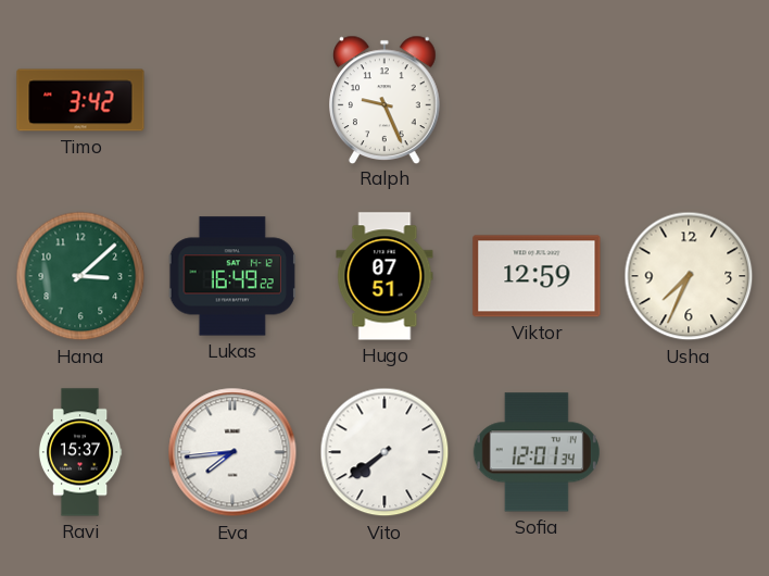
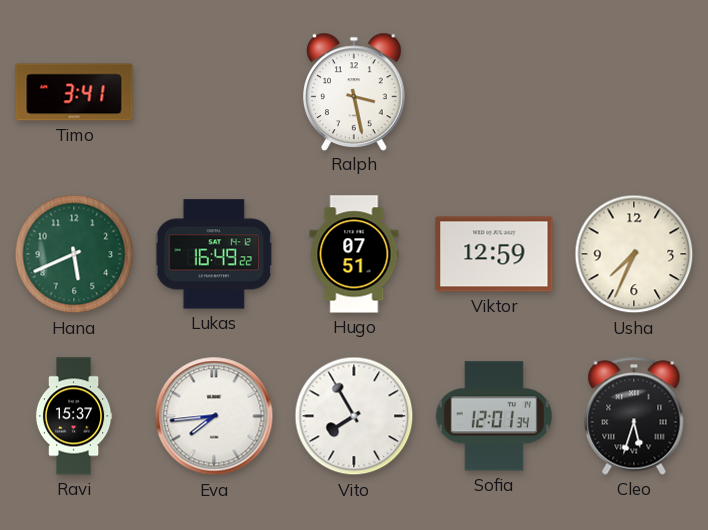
Timo: 3:42 -> 3:41 (74, 92)
Ralph: 9:26 -> 3:28 (355, 91)
Hana: 3:08 -> 5:41 (74, 254)
Vito: 7:39 -> 7:55 (354, 416)
Cleo: none -> 5:33 (634, 416)
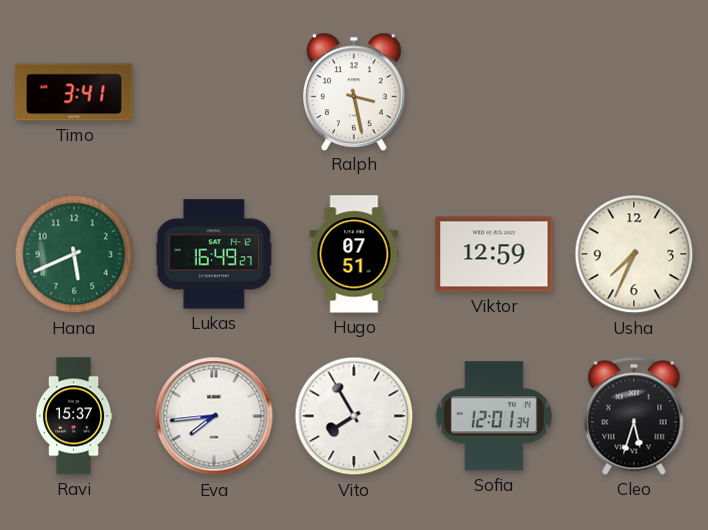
Lukas: 16:49:22 -> 16:49:27 (214, 254)
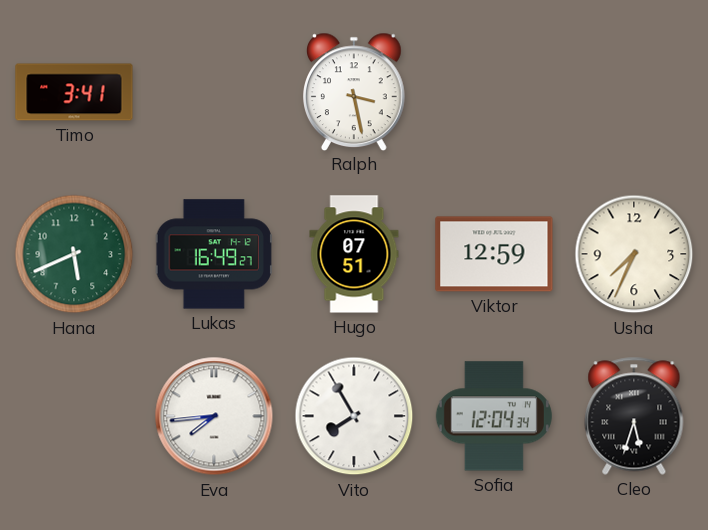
Ravi: 15:37 -> none (74, 416)
Sofia: 12:01 -> 12:04 (494, 416)
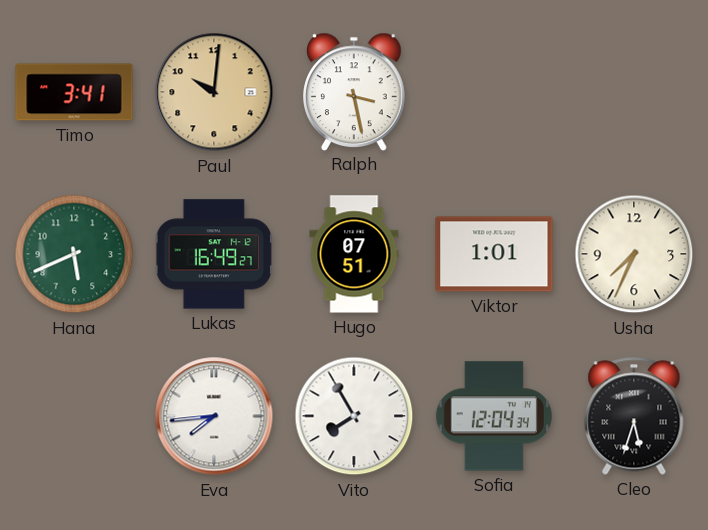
Paul: none -> 10:01 (214, 92)
Viktor: 12:59 -> 1:01 (494, 254)
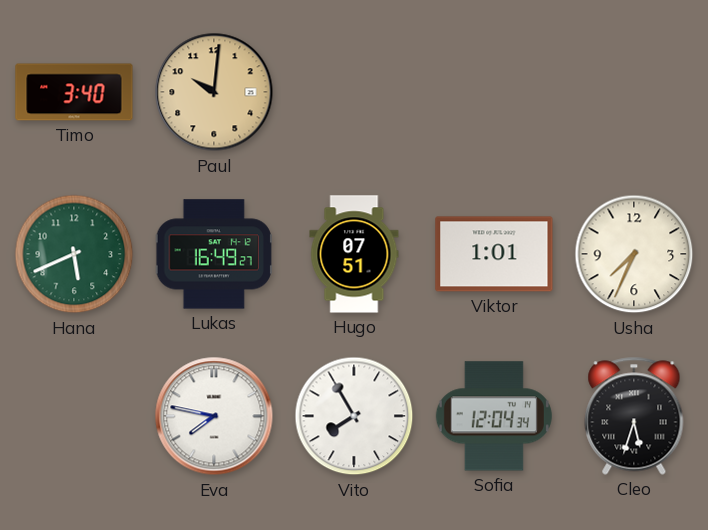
Timo: 3:41 -> 3:40 (74, 92)
Ralph: 3:28 -> none (355, 91)
Eva: 7:44 -> 7:47 (214, 416)
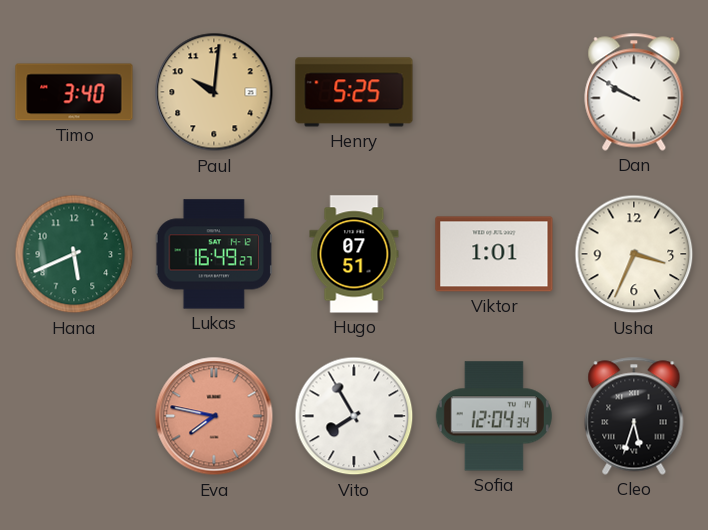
Henry: none -> 5:25 (354, 92)
Dan: none -> 9:50 (634, 92)
Usha: 7:34 -> 3:34 (634, 254)
Eva dial: white -> salmon (214, 416)
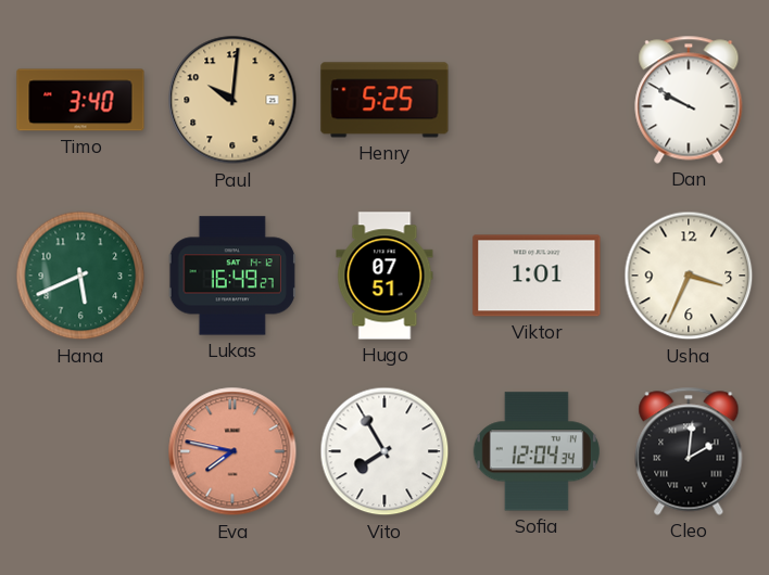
Cleo: 5:33 -> 2:01 (689, 451)
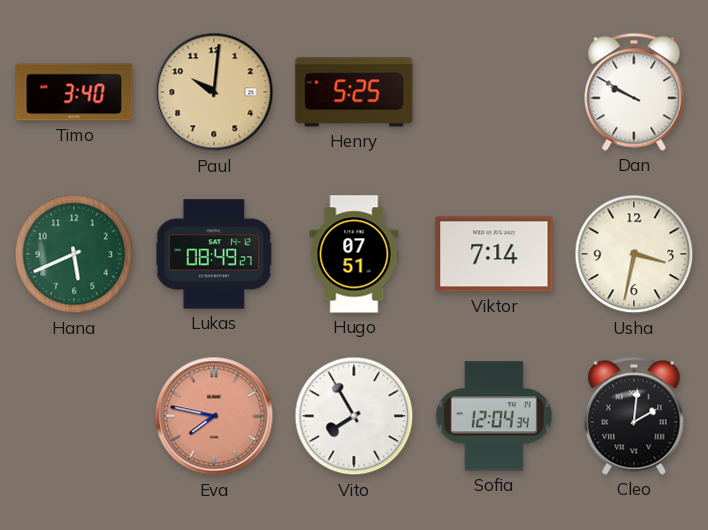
Lukas: 16:49 -> 08:49 (214, 254)
Viktor: 1:01 -> 7:14 (494, 254)
Usha: 3:34 -> 3:32 (634, 254)
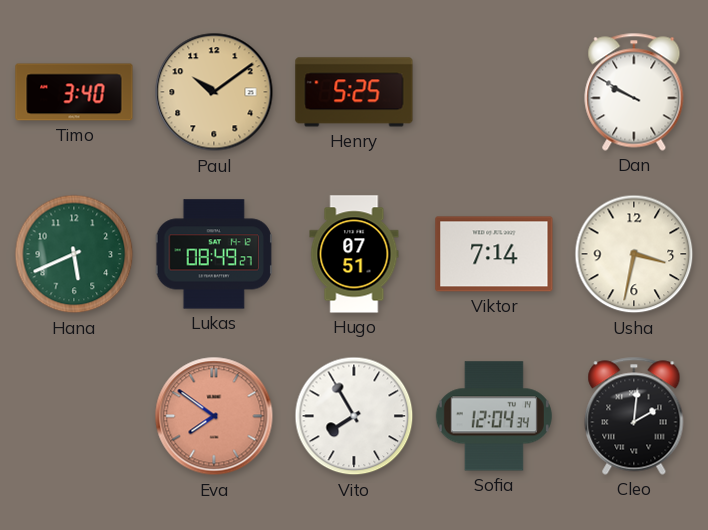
Paul: 10:01 -> 10:09 (214, 92)
Eva: 7:47 -> 7:51 (214, 416)
